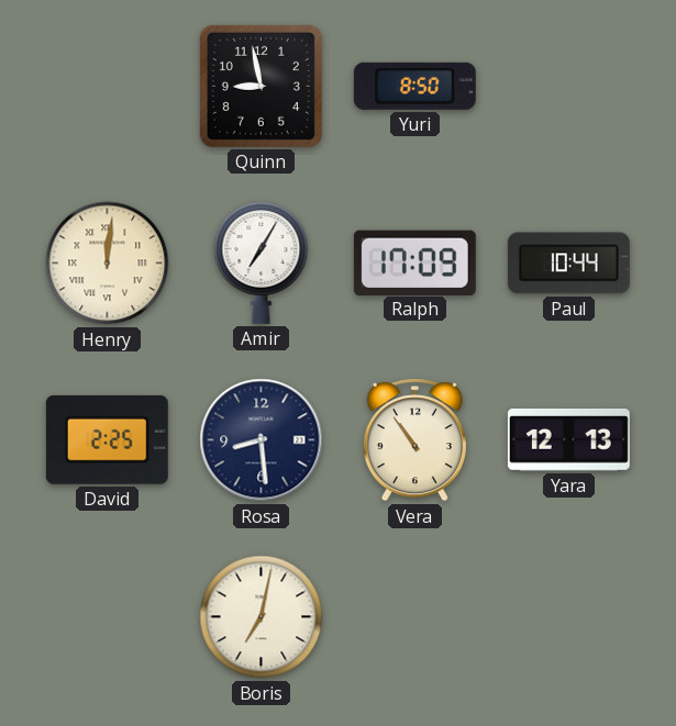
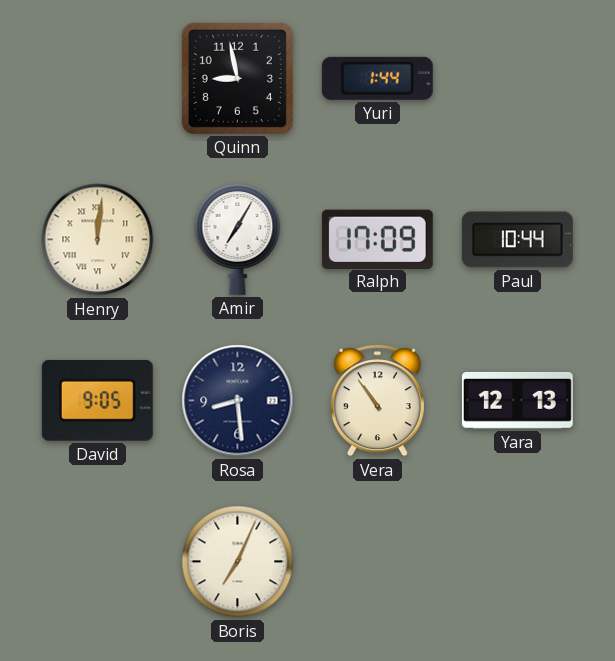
Yuri: 8:50 -> 1:44 (377, 78)
David: 2:25 -> 9:05 (97, 400)
Boris: 7:02 -> 7:04 (238, 562)
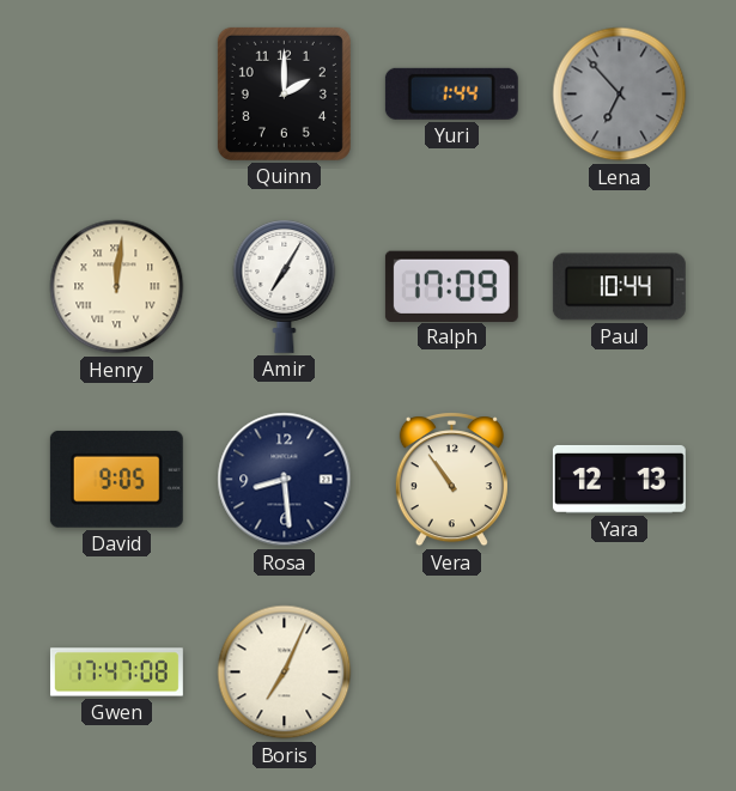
Quinn: 8:58 -> 2:00 (284, 93)
Lena: none -> 6:53 (620, 95)
Gwen: none -> 17:47 (116, 673)
